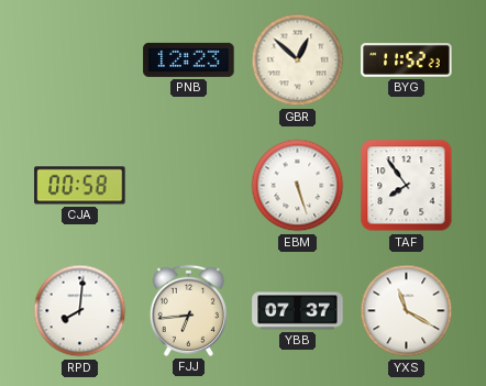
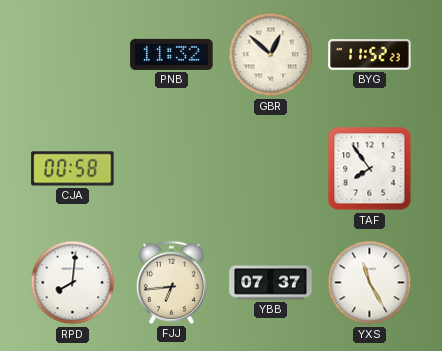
PNB: 12:23 -> 11:32 (172, 54)
EBM: 5:27 -> none (298, 186)
YXS: 11:20 -> 11:25 (370, 283)
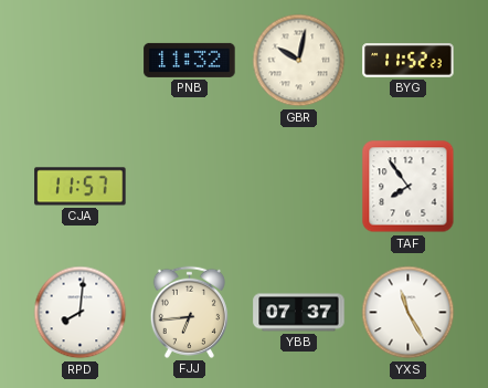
GBR: 12:52 -> 10:02 (299, 61)
CJA: 00:58 -> 11:57 (81, 187)
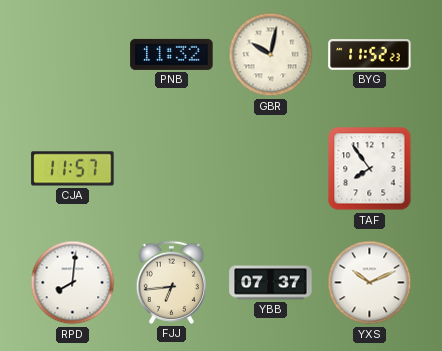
YXS: 11:25 -> 10:11 (370, 283)
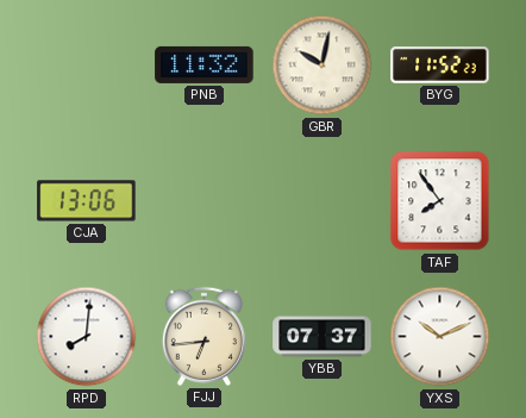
CJA: 11:57 -> 13:06 (87, 201)
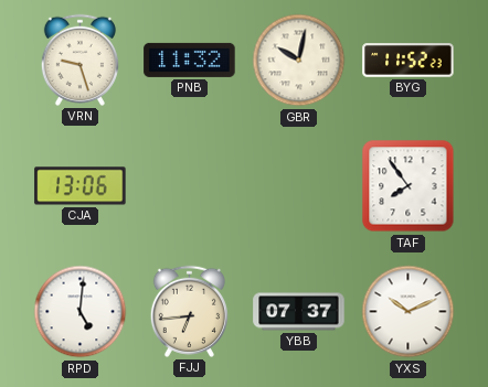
VRN: none -> 9:27 (79, 60)
RPD: 8:01 -> 5:01 (81, 312)
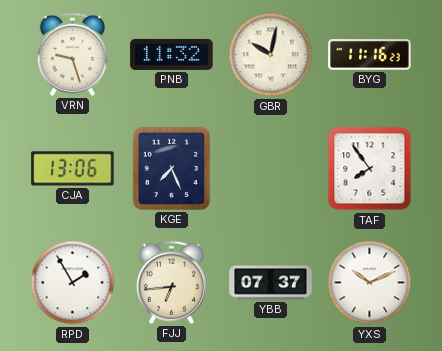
BYG: 11:52 -> 11:16 (370, 55)
KGE: none -> 7:26 (171, 168)
RPD: 5:01 -> 1:55 (73, 283)
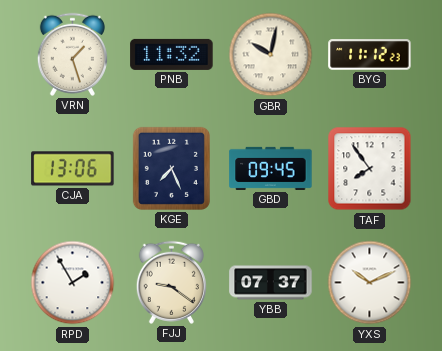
VRN: 9:27 -> 1:27 (72, 54)
BYG: 11:16 -> 11:12 (370, 55)
GBD: none -> 09:45 (271, 168)
FJJ: 6:44 -> 9:21 (171, 282)
